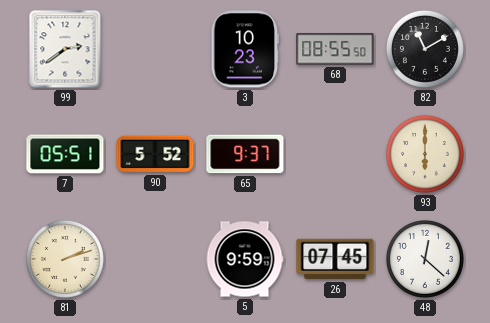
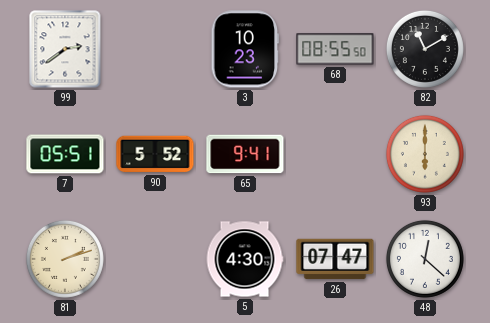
65: 9:37 -> 9:41 (245, 154)
5: 9:59 -> 4:30 (245, 259)
26: 07:45 -> 07:47 (335, 259)
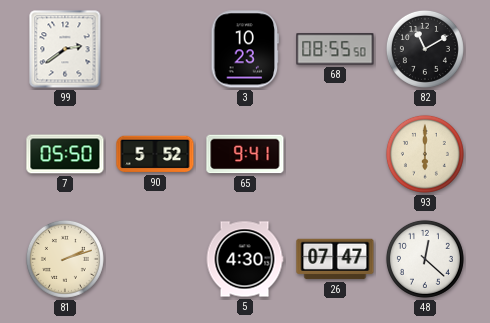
7: 05:51 -> 05:50 (65, 154)
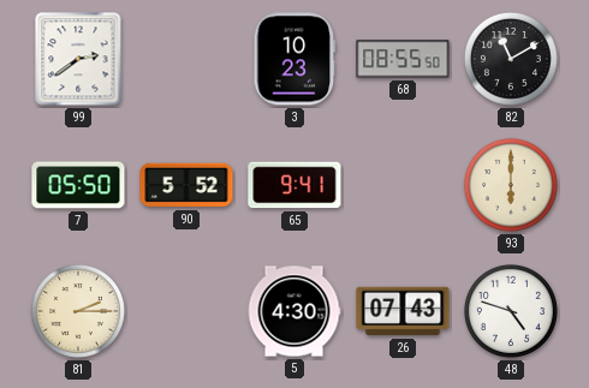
81: 2:12 -> 2:15 (78, 311)
26: 07:47 -> 07:43 (403, 311)
48: 12:22 -> 4:48 (511, 311)
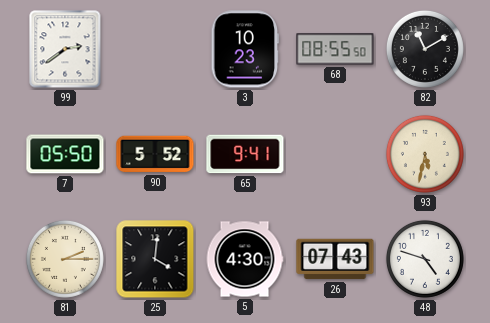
93: 6:00 -> 5:32 (425, 154)
25: none -> 4:01 (155, 259)
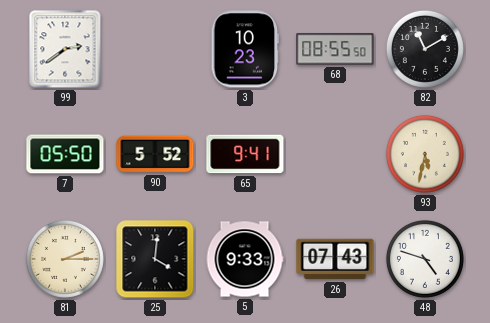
5: 4:30 -> 9:33 (245, 259)
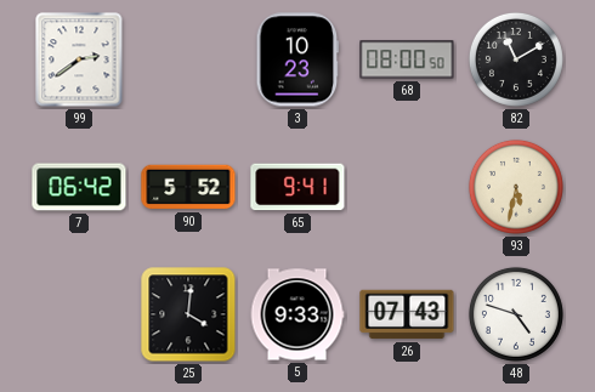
68: 08:55 -> 08:00 (407, 59)
7: 05:50 -> 06:42 (79, 187)
81: 2:15 -> none (65, 259)
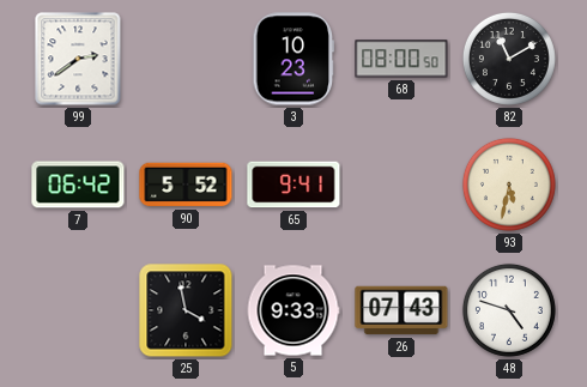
25: 4:01 -> 3:58 (186, 310)
